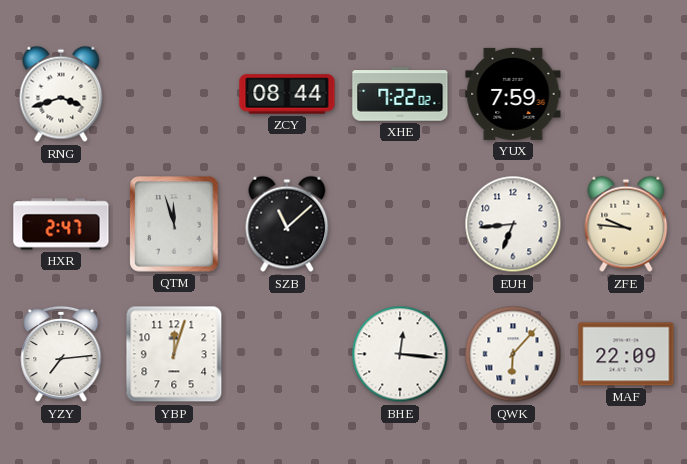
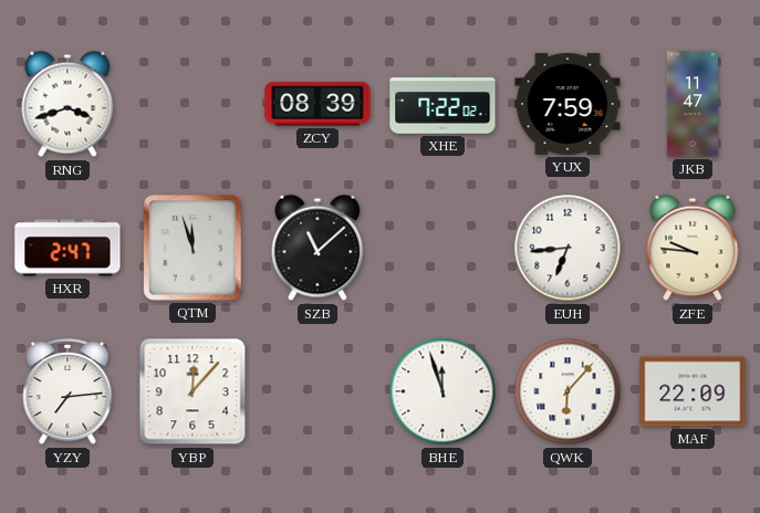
ZCY: 08:44 -> 08:39 (317, 104)
JKB: none -> 11:47 (693, 104)
YBP: 12:03 -> 12:07 (192, 391)
BHE: 12:16 -> 11:57 (443, 391)
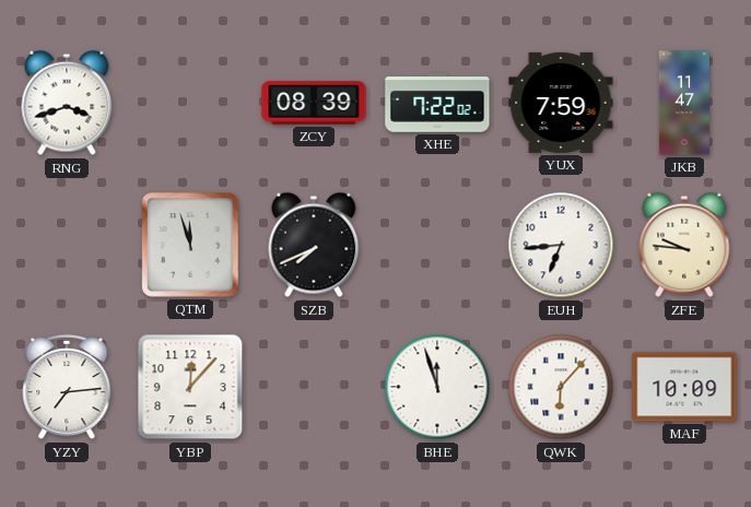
HXR: 2:47 -> none (67, 248)
SZB: 11:08 -> 7:41 (314, 245)
MAF: 22:09 -> 10:09 (684, 387)
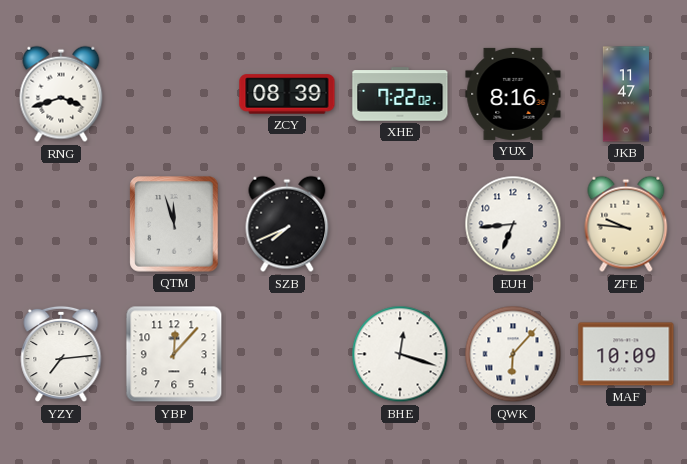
YUX: 7:59 -> 8:16 (513, 94)
BHE: 11:57 -> 12:18 (400, 354)
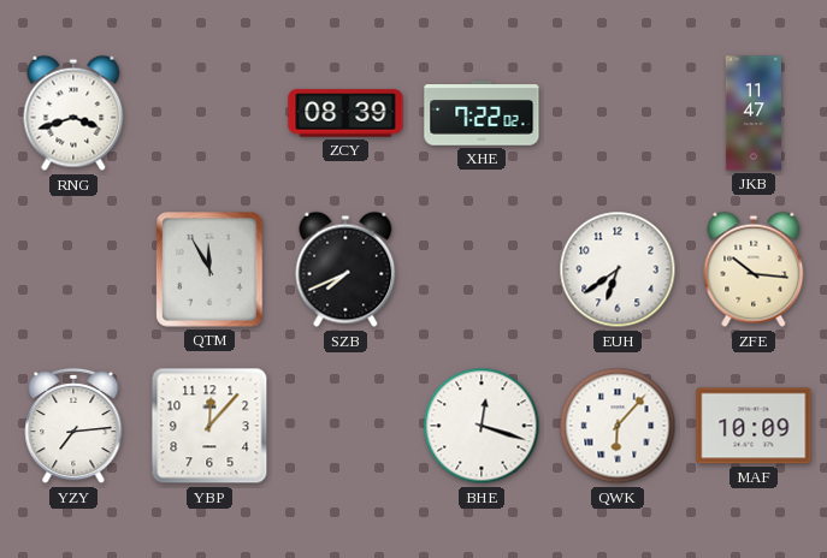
YUX: 8:16 -> none (513, 94)
QTM: 11:57 -> 11:55 (209, 269)
EUH: 6:44 -> 6:39 (618, 269)
ZFE: 9:46 -> 10:16 (754, 269)
